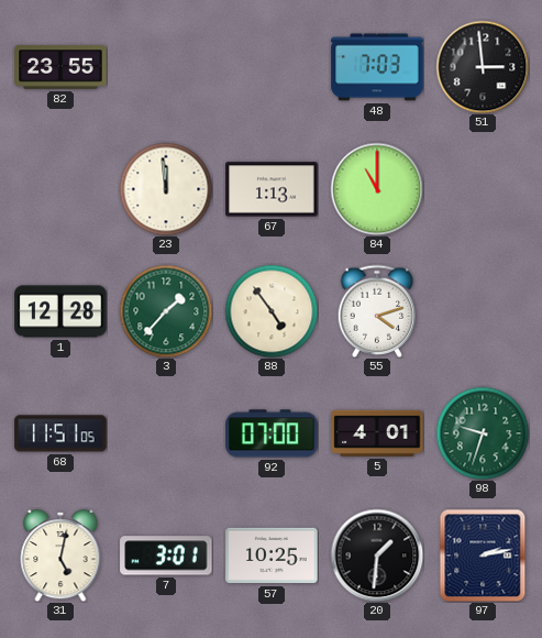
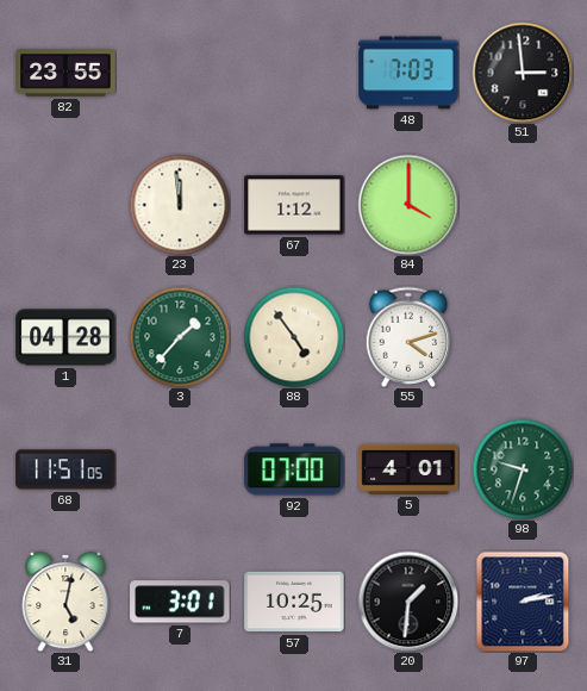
67: 1:13 -> 1:12 (294, 205)
84: 11:00 -> 4:00 (408, 205)
1: 12:28 -> 04:28 (65, 337)
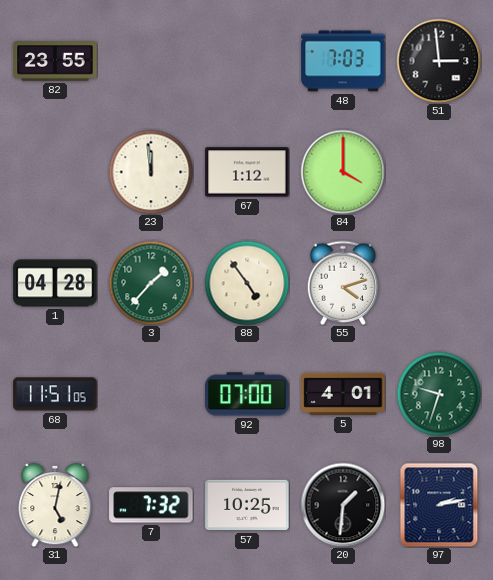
7: 3:01 -> 7:32 (151, 505)
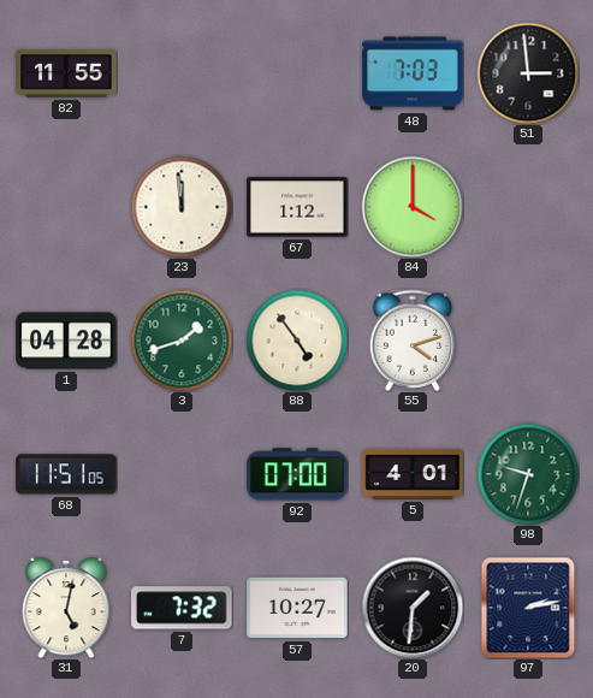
82: 23:55 -> 11:55 (66, 73)
3: 1:37 -> 1:42 (182, 341)
57: 10:25 -> 10:27 (297, 608)
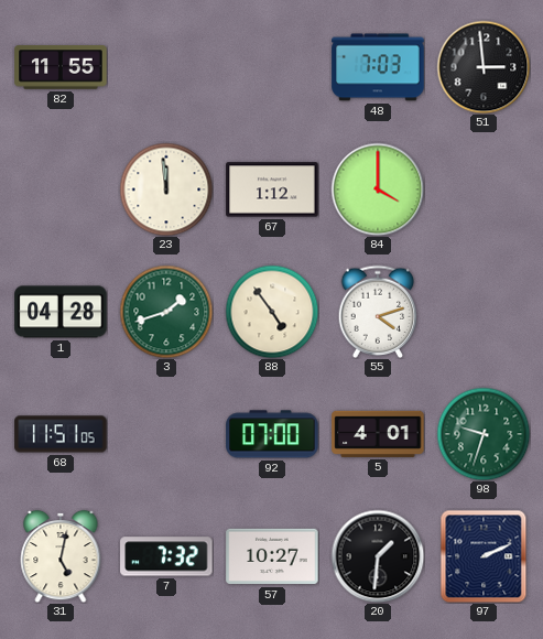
97: 2:13 -> 2:11 (484, 556)
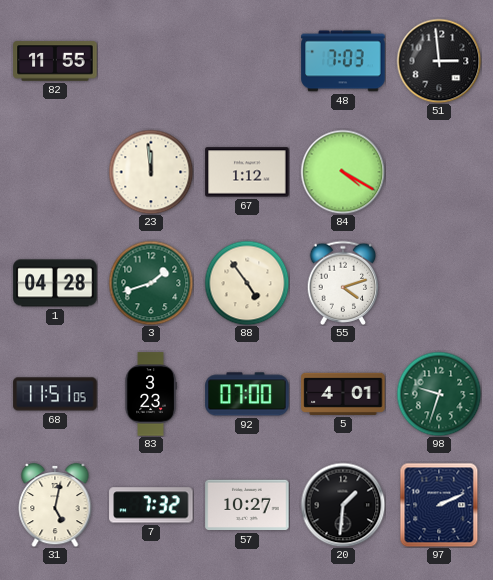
84: 4:00 -> 4:20 (343, 172)
83: none -> 3:23 (151, 394)
